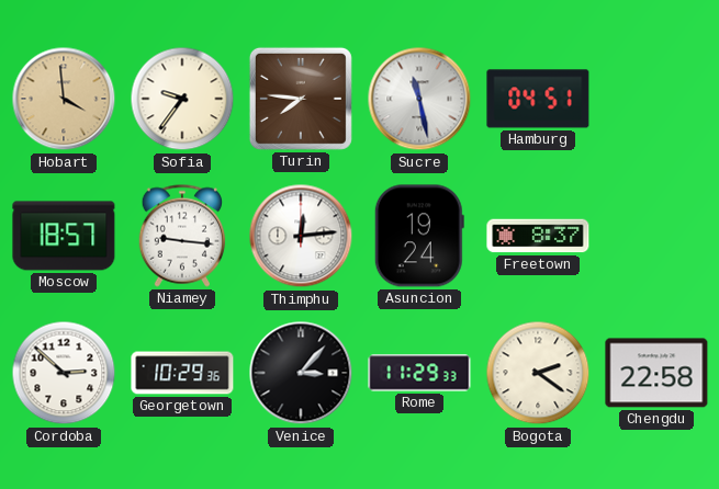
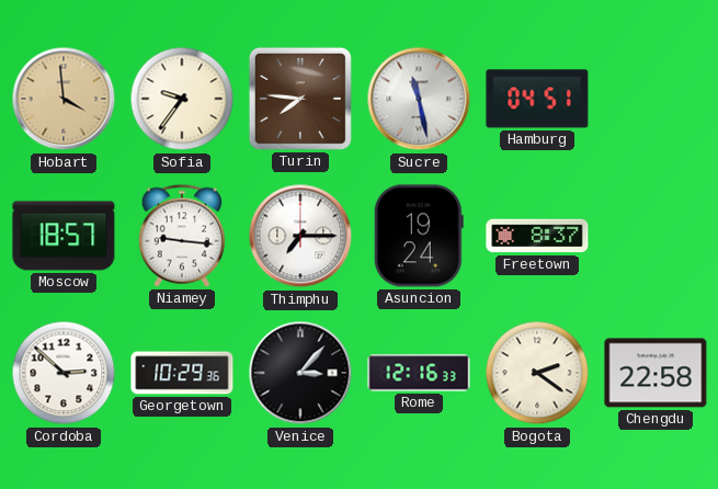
Thimphu: 12:14 -> 7:15 (300, 236)
Rome: 11:29 -> 12:16 (419, 373)
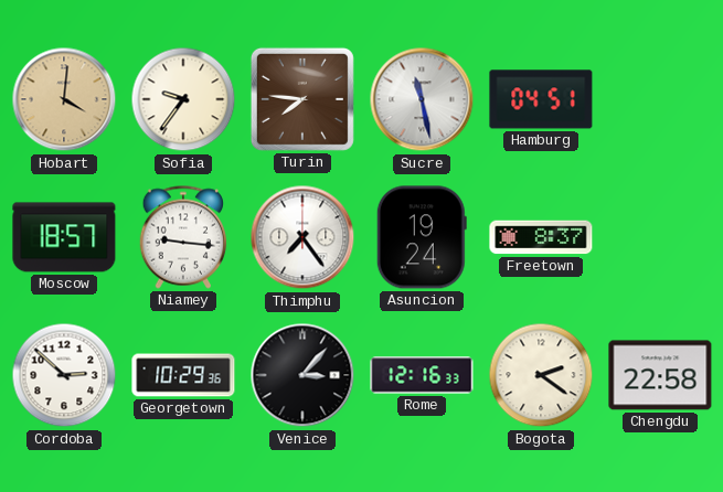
Hobart: 3:59 -> 4:01 (64, 99)
Thimphu: 7:15 -> 7:24 (302, 237)
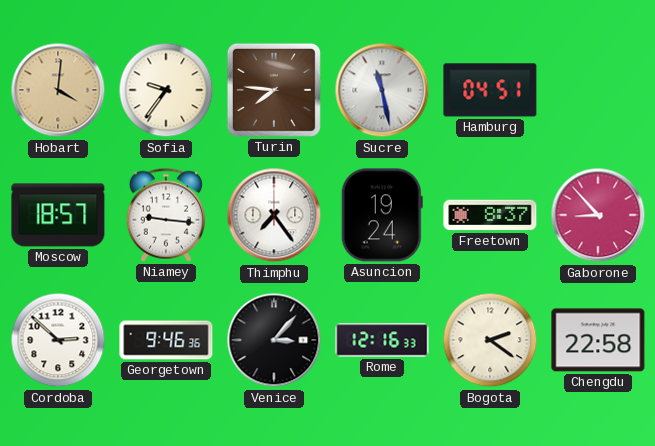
Gaborone: none -> 8:53 (598, 215)
Georgetown: 10:29 -> 9:46 (166, 340)
